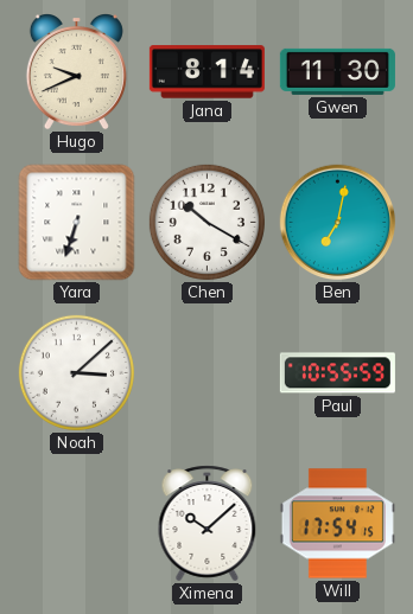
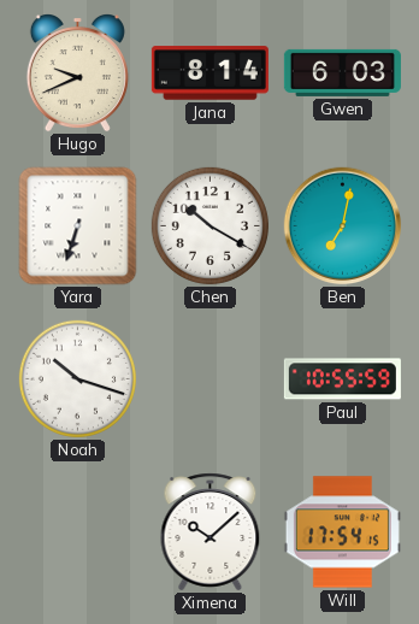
Gwen: 11:30 -> 6:03 (342, 72)
Noah: 3:08 -> 10:18 (77, 378)
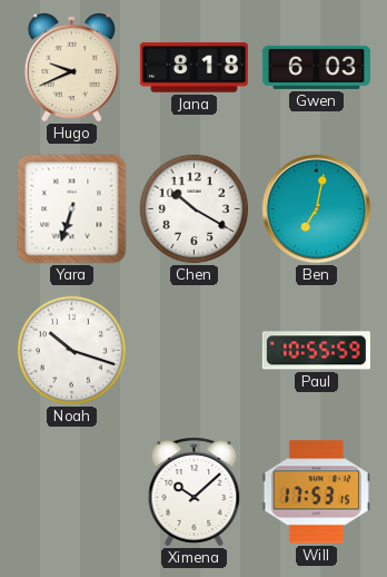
Jana: 8:14 -> 8:18 (193, 68)
Will: 17:54 -> 17:53 (316, 492)
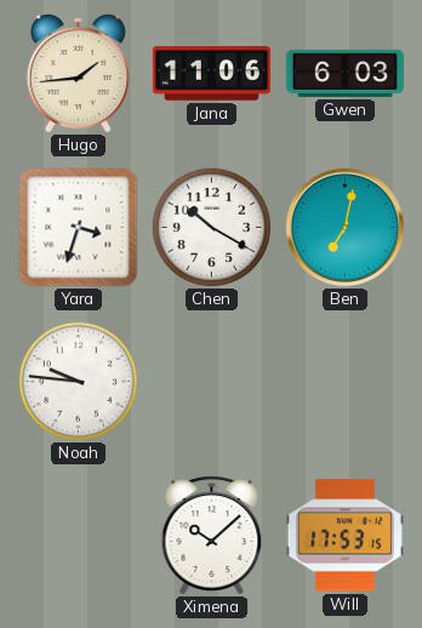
Hugo: 9:41 -> 1:44 (78, 74)
Jana: 8:18 -> 11:06 (211, 74)
Yara: 6:33 -> 3:33 (79, 228)
Noah: 10:18 -> 9:46 (78, 381)
Paul: 10:55 -> none (316, 351)
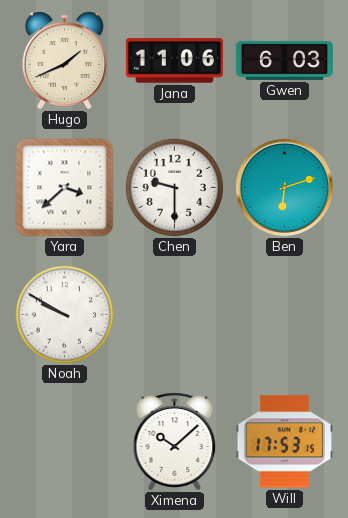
Hugo: 1:44 -> 1:41 (64, 61)
Yara: 3:33 -> 3:38 (65, 188)
Chen: 10:20 -> 9:30 (174, 187)
Ben: 7:02 -> 6:12 (285, 188)
Noah: 9:46 -> 9:50 (64, 314)
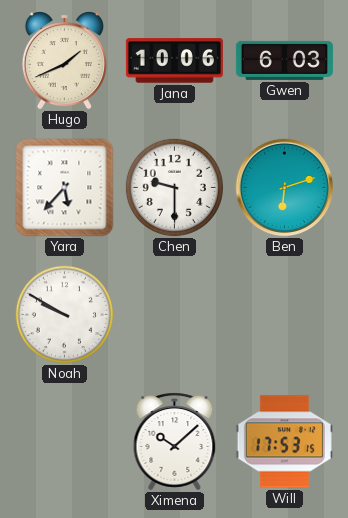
Jana: 11:06 -> 10:06 (174, 61)
Yara: 3:38 -> 5:37 (65, 188)
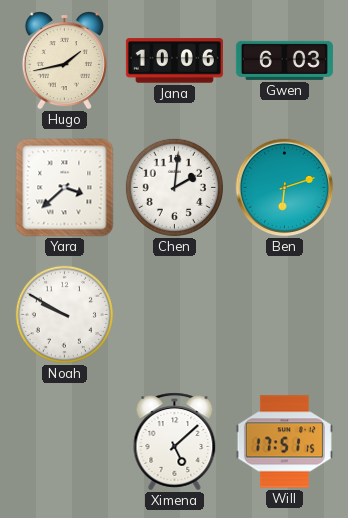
Hugo: 1:41 -> 1:43 (64, 61)
Yara: 5:37 -> 3:38 (65, 188)
Chen: 9:30 -> 2:01 (174, 187)
Ximena: 10:08 -> 5:08 (175, 442)
Will: 17:53 -> 17:51 (284, 442)
